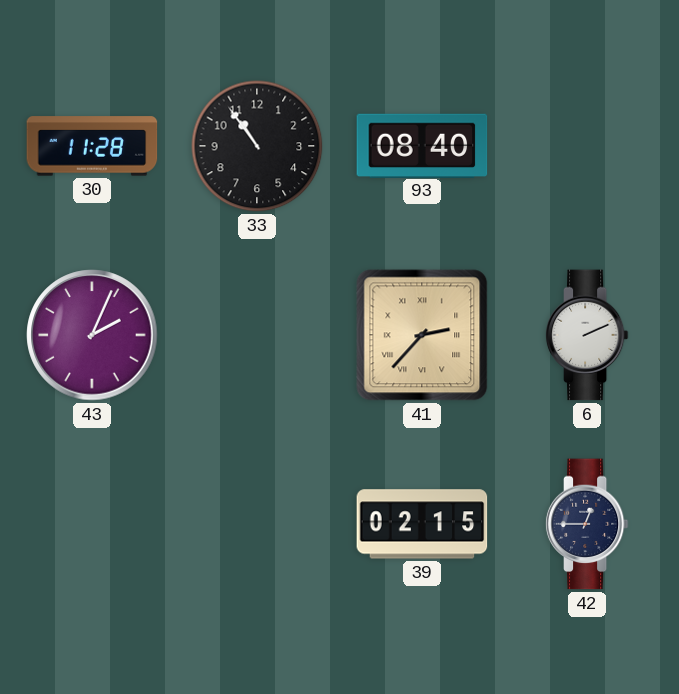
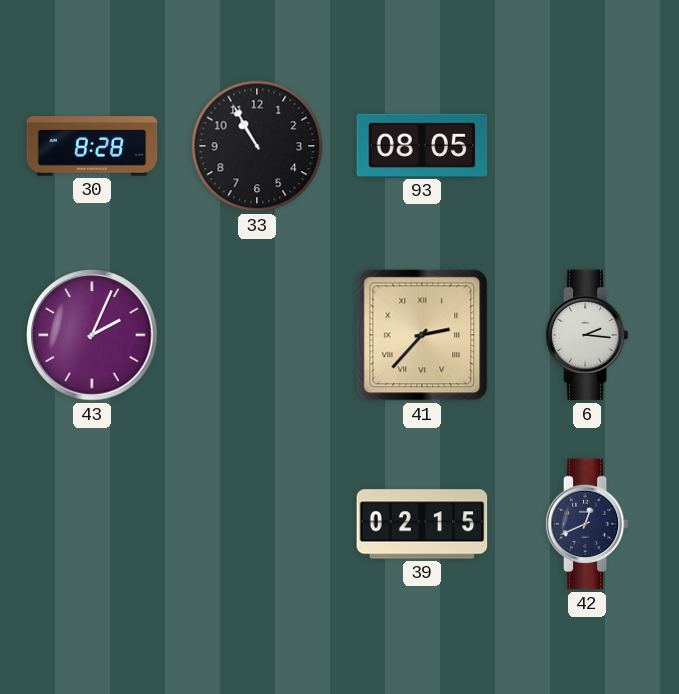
30: 11:28 -> 8:28 (92, 146)
33: 10:54 -> 10:55 (257, 146)
93: 08:40 -> 08:05 (422, 145)
6: 2:11 -> 2:16 (587, 335)
42: 12:45 -> 12:41 (587, 524)
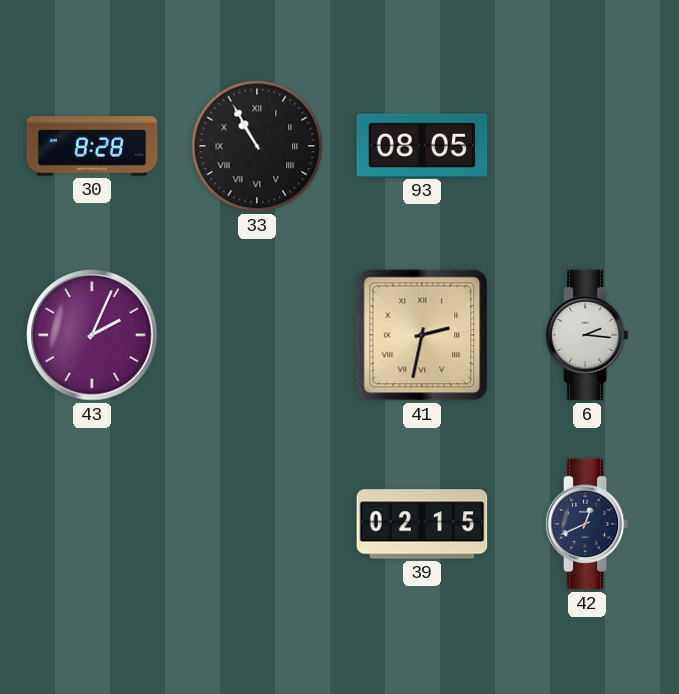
33 numerals: Arabic -> Roman (257, 146)
41: 2:37 -> 2:32 (422, 335)
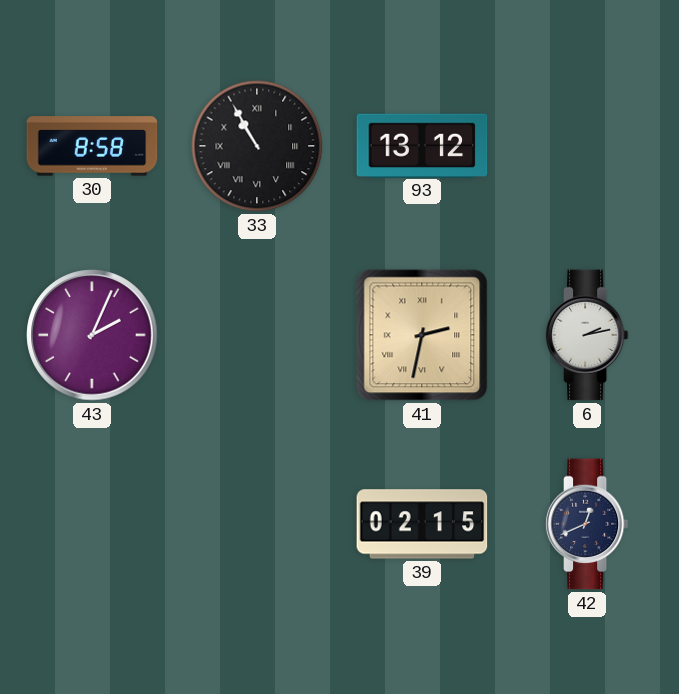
30: 8:28 -> 8:58 (92, 146)
93: 08:05 -> 13:12 (422, 145)
6: 2:16 -> 2:13 (587, 335)
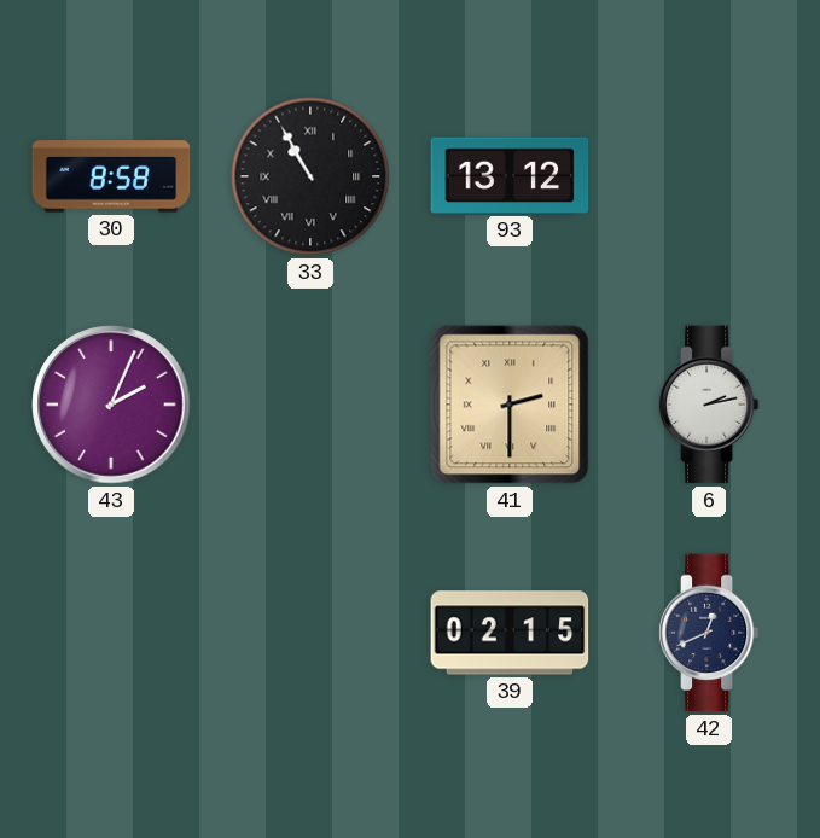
41: 2:32 -> 2:30 (510, 405)
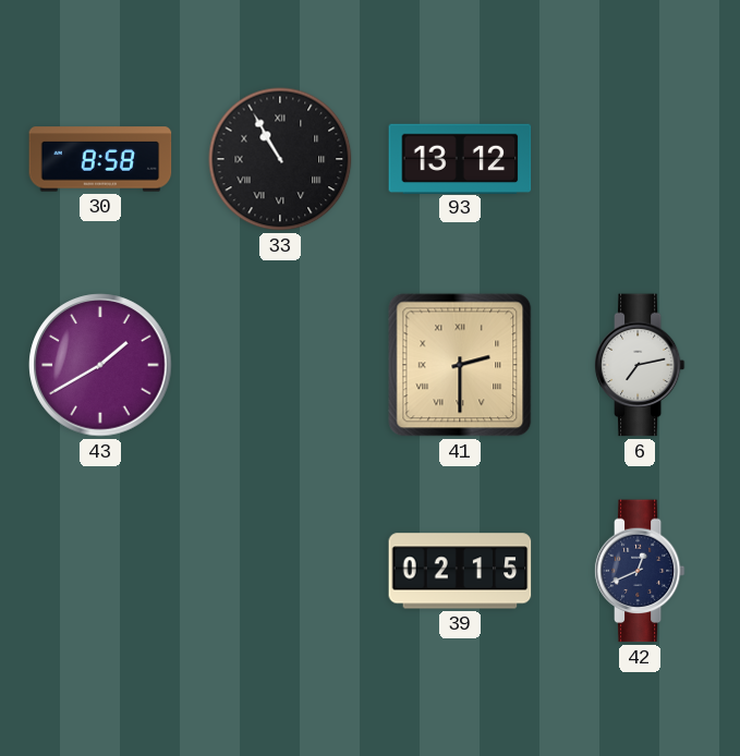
43: 2:04 -> 1:40 (100, 365)
6: 2:13 -> 7:13 (640, 365)
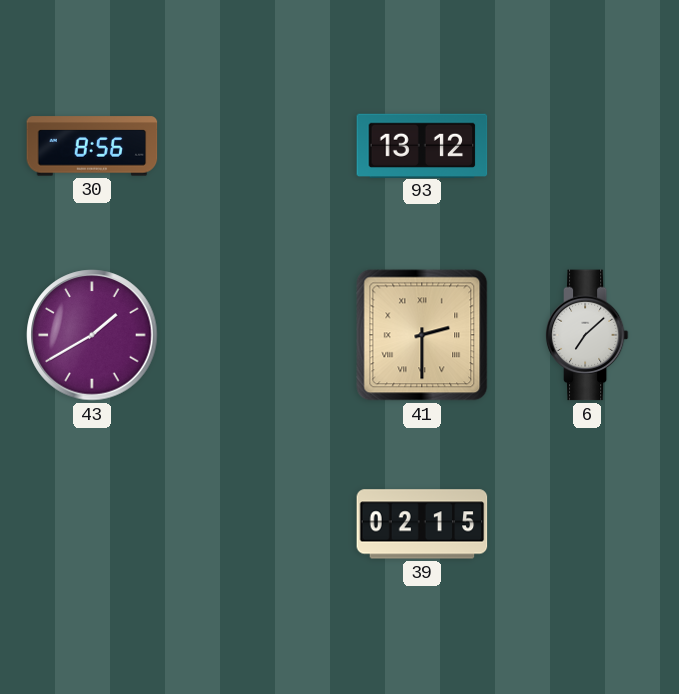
30: 8:58 -> 8:56 (92, 146)
33: 10:55 -> none (280, 159)
6: 7:13 -> 7:08 (587, 335)
42: 12:41 -> none (640, 571)
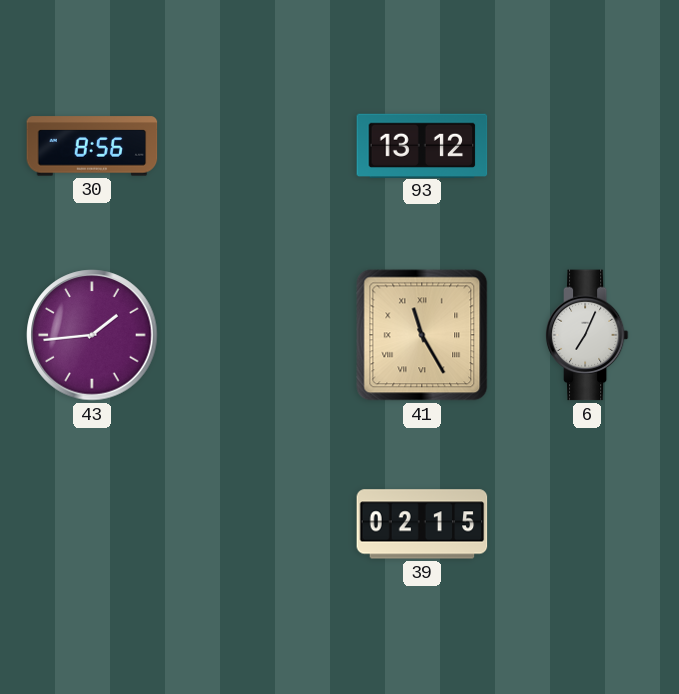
43: 1:40 -> 1:44 (92, 335)
41: 2:30 -> 11:25 (422, 335)
6: 7:08 -> 7:04 (587, 335)
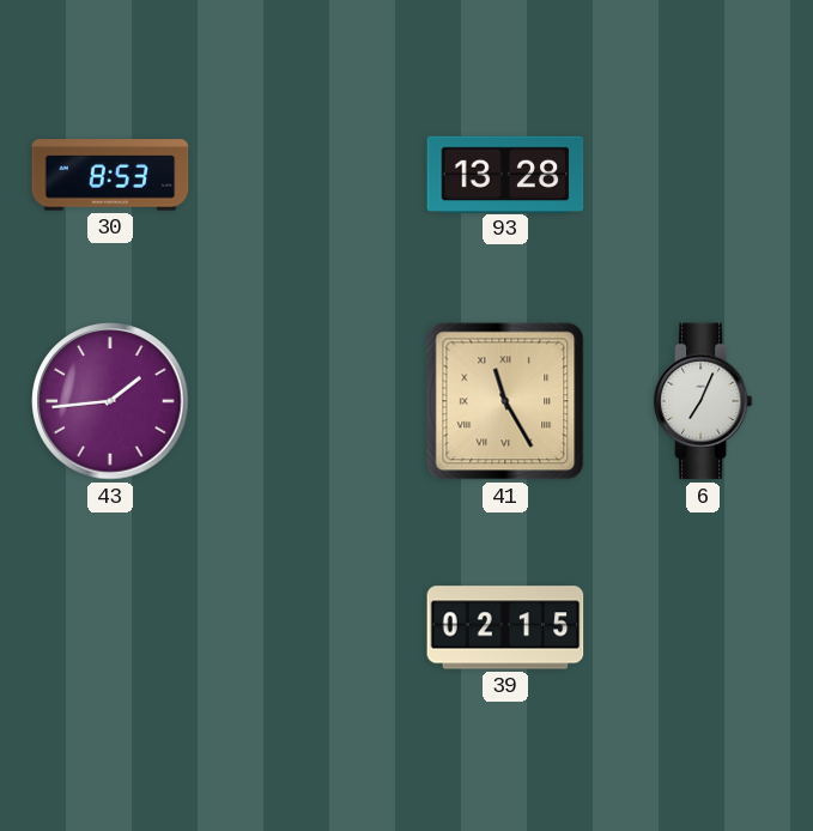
30: 8:56 -> 8:53 (110, 175)
93: 13:12 -> 13:28 (505, 174)
